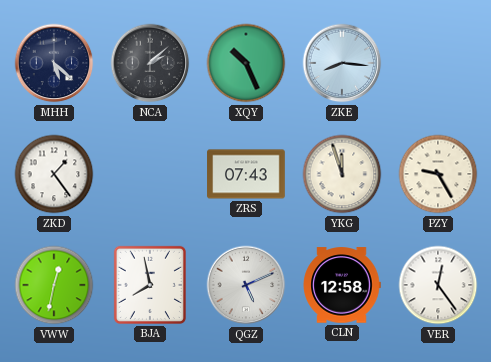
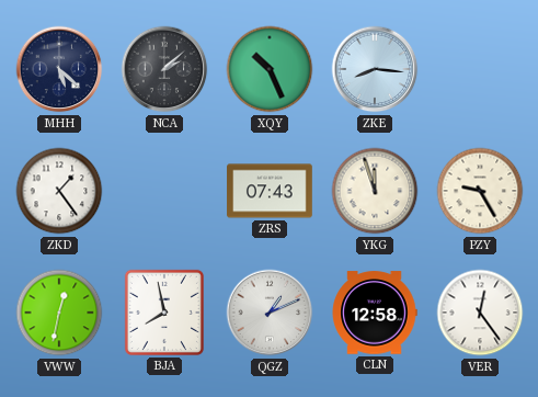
QGZ: 5:11 -> 1:11 (270, 313)
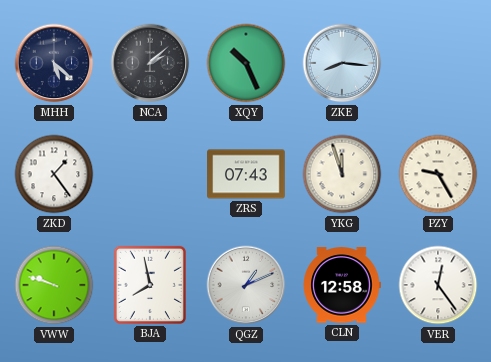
VWW: 12:32 -> 9:48 (54, 285)
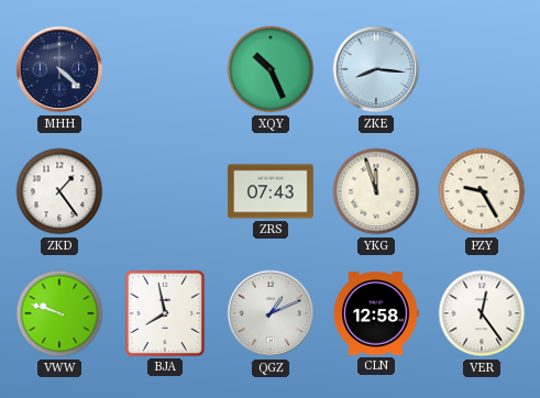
MHH: 5:22 -> 4:22 (59, 69)
NCA: 2:08 -> none (150, 63)
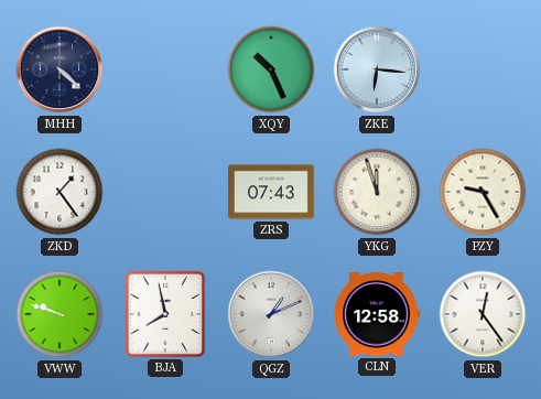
ZKE: 8:16 -> 6:16 (377, 69)
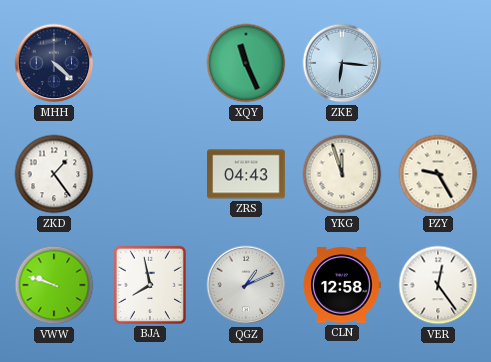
XQY: 10:26 -> 11:26 (246, 63)
ZRS: 07:43 -> 04:43 (246, 174)
